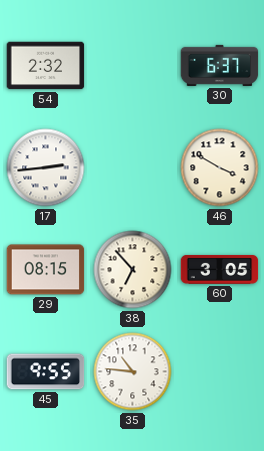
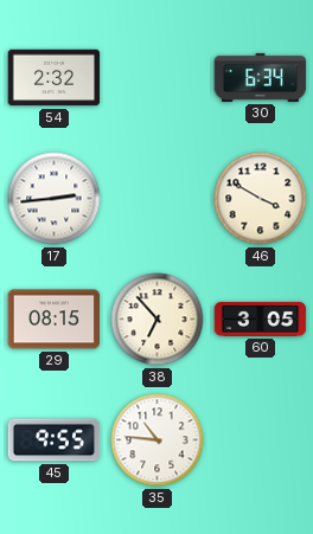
30: 6:37 -> 6:34 (261, 77)
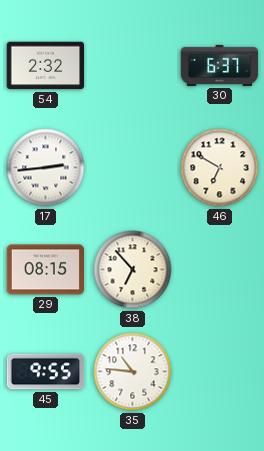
30: 6:34 -> 6:37 (220, 65)
46: 3:50 -> 6:50 (220, 168)
60: 3:05 -> none (261, 319)
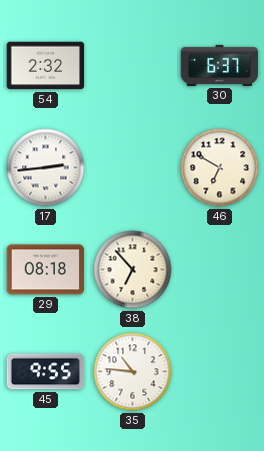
29: 08:15 -> 08:18 (46, 270)
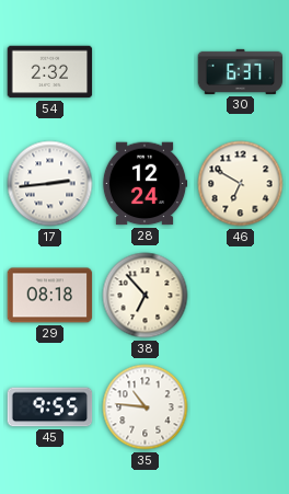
28: none -> 12:24 (144, 184)
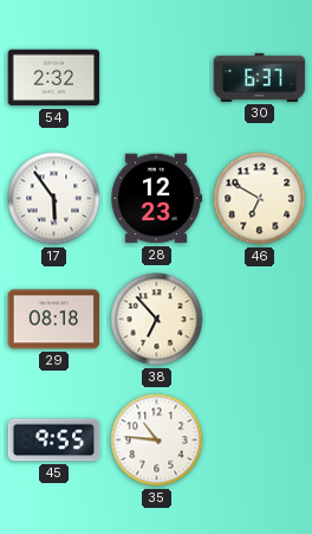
17: 2:44 -> 5:54 (54, 199)
28: 12:24 -> 12:23 (156, 199)
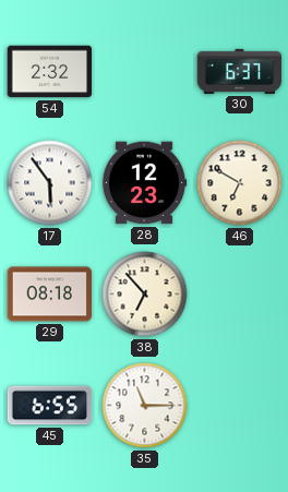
45: 9:55 -> 6:55 (50, 406)
35: 10:46 -> 11:15 (145, 406)
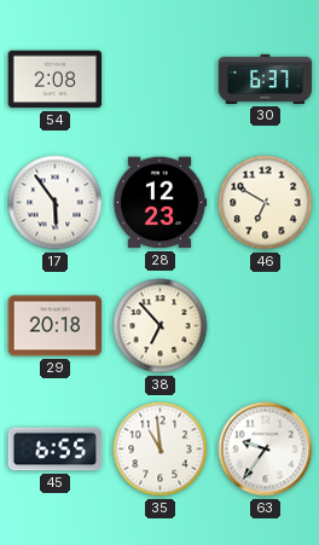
54: 2:32 -> 2:08 (56, 80)
29: 08:18 -> 20:18 (56, 326)
35: 11:15 -> 10:59 (161, 450)
63: none -> 9:36 (266, 450)
